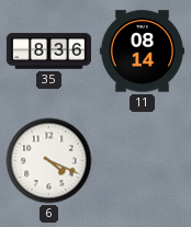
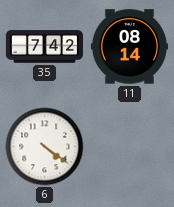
35: 8:36 -> 7:42 (44, 47)
6: 4:19 -> 4:21 (45, 147)
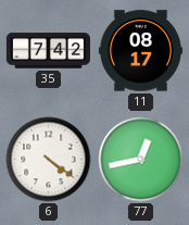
11: 08:14 -> 08:17 (140, 51)
77: none -> 12:43 (141, 160)
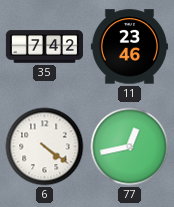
11: 08:17 -> 23:46 (129, 47)
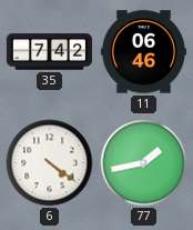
11: 23:46 -> 06:46 (143, 52)
77: 12:43 -> 1:43 (144, 163)
